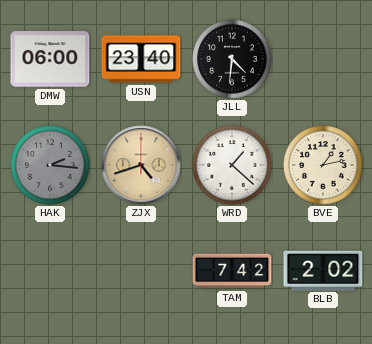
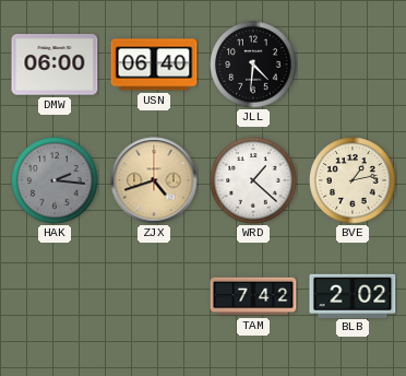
USN: 23:40 -> 06:40 (154, 64)
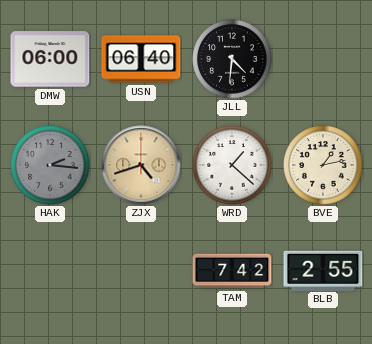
BLB: 2:02 -> 2:55 (323, 270)
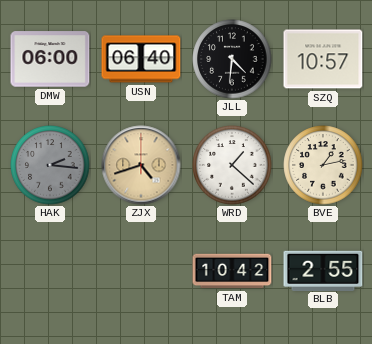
SZQ: none -> 10:57 (323, 59)
TAM: 7:42 -> 10:42 (232, 271)
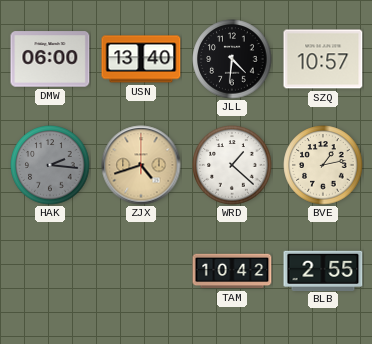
USN: 06:40 -> 13:40 (141, 59)
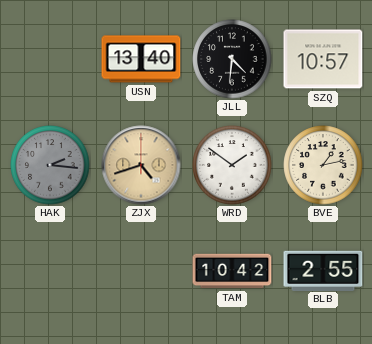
DMW: 06:00 -> none (50, 59)
WRD: 1:22 -> 1:51 (232, 165)
